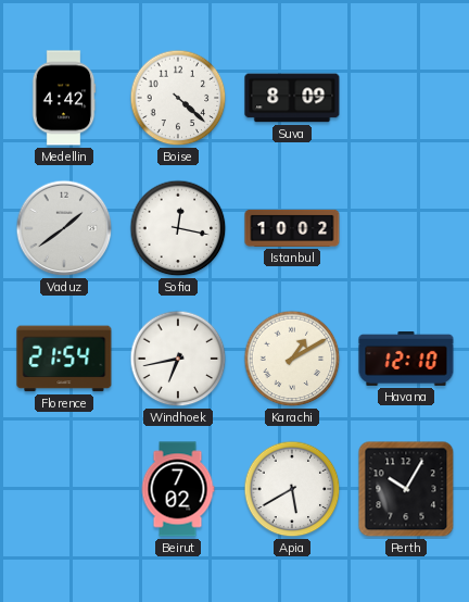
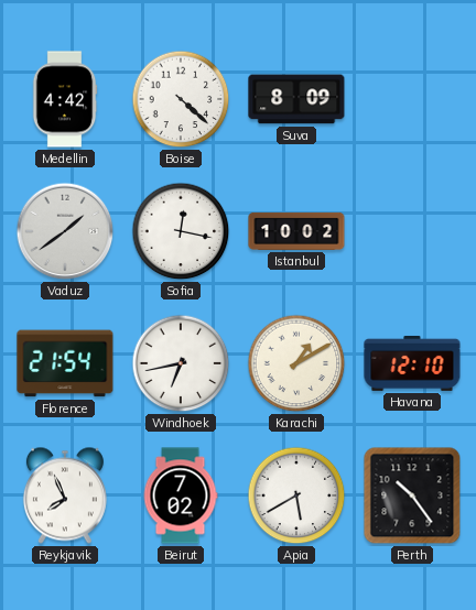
Reykjavik: none -> 7:56 (65, 495)
Perth: 10:05 -> 10:24 (412, 495)
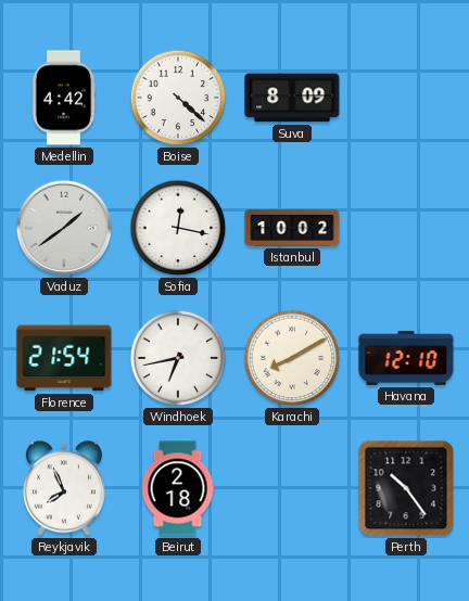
Karachi: 1:10 -> 8:10 (292, 358)
Beirut: 7:02 -> 2:18 (178, 488)
Apia: 5:40 -> none (296, 495)
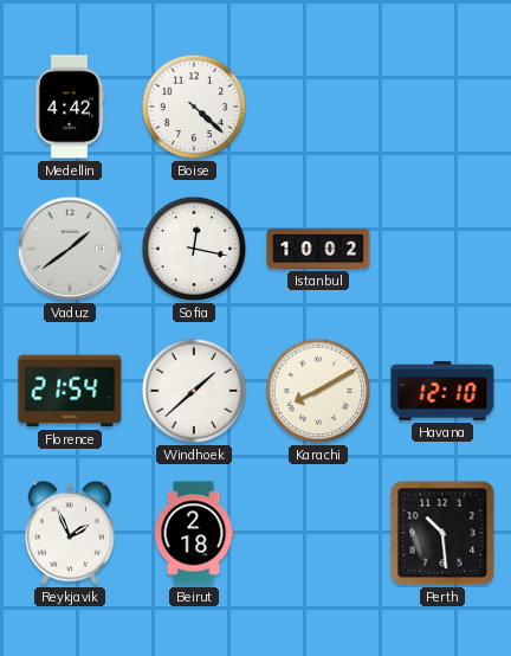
Suva: 8:09 -> none (292, 98)
Windhoek: 6:43 -> 1:38 (194, 391)
Reykjavik: 7:56 -> 1:56 (70, 533)
Perth: 10:24 -> 10:29 (442, 533)
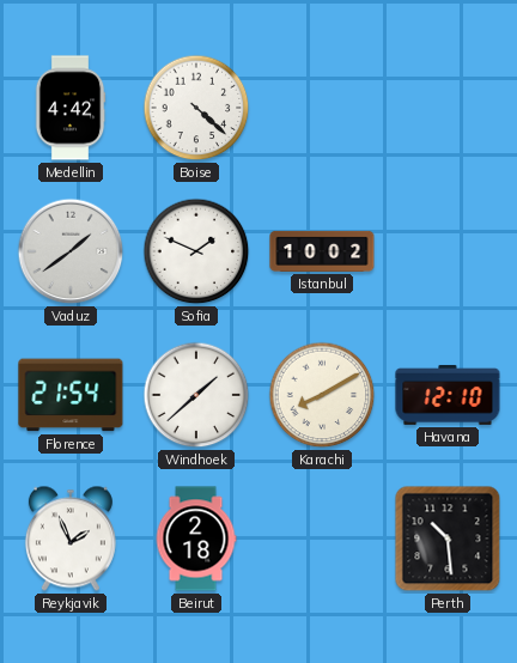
Sofia: 12:17 -> 1:49 (196, 251)
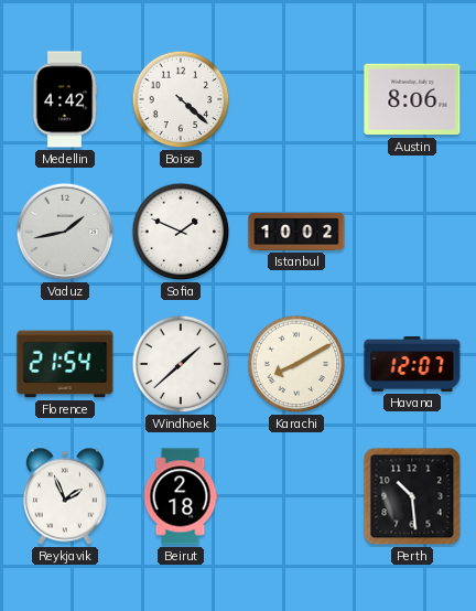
Austin: none -> 8:06 (412, 99)
Vaduz: 1:39 -> 1:43 (65, 232)
Havana: 12:10 -> 12:07 (412, 364)
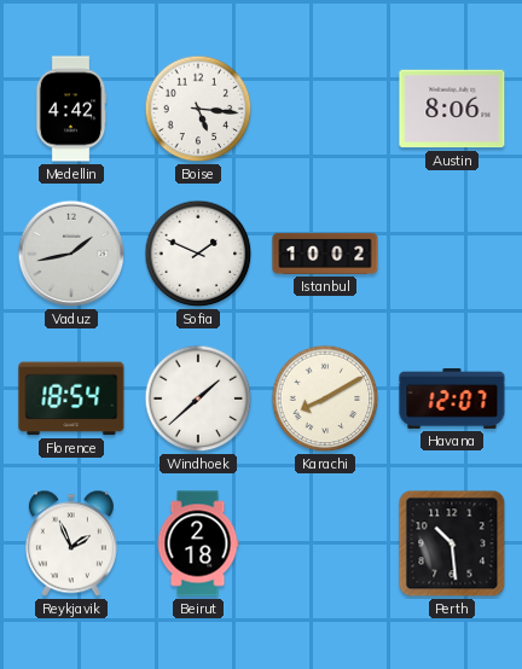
Boise: 4:22 -> 5:16 (198, 109)
Florence: 21:54 -> 18:54 (71, 399)
